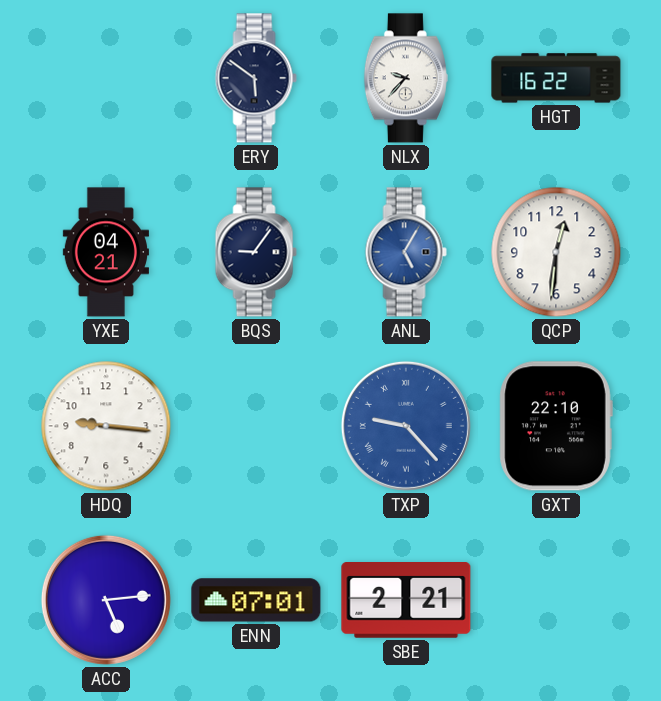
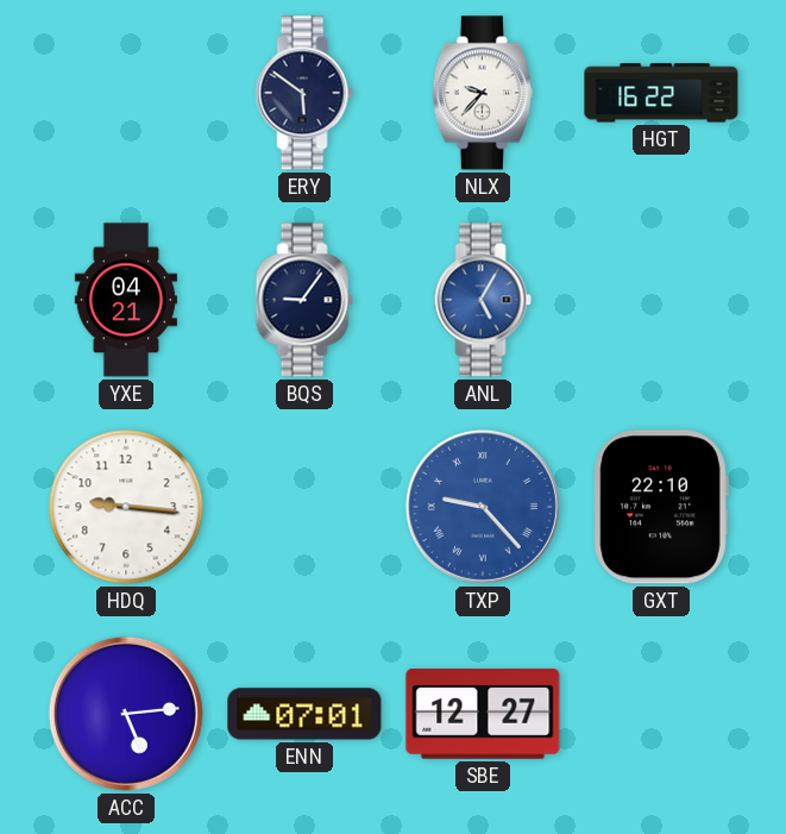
QCP: 12:31 -> none (556, 252)
SBE: 2:21 -> 12:27 (483, 715)
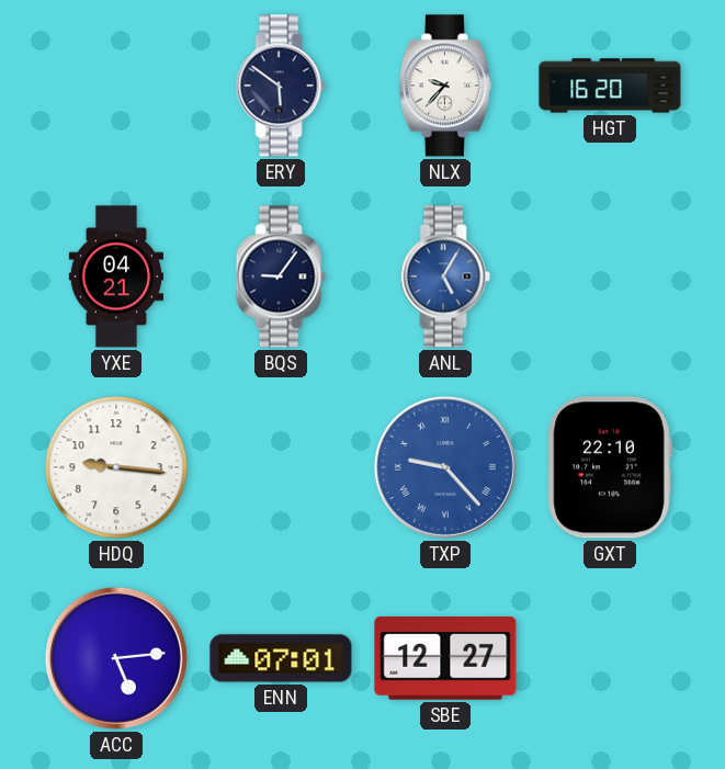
HGT: 16:22 -> 16:20 (610, 86)
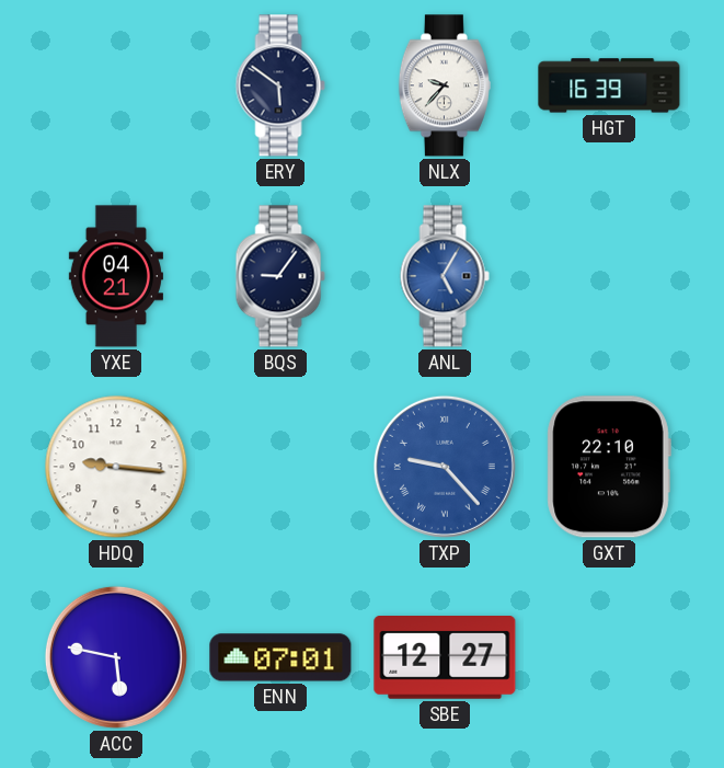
HGT: 16:20 -> 16:39 (609, 85)
ACC: 5:14 -> 5:47 (116, 657)
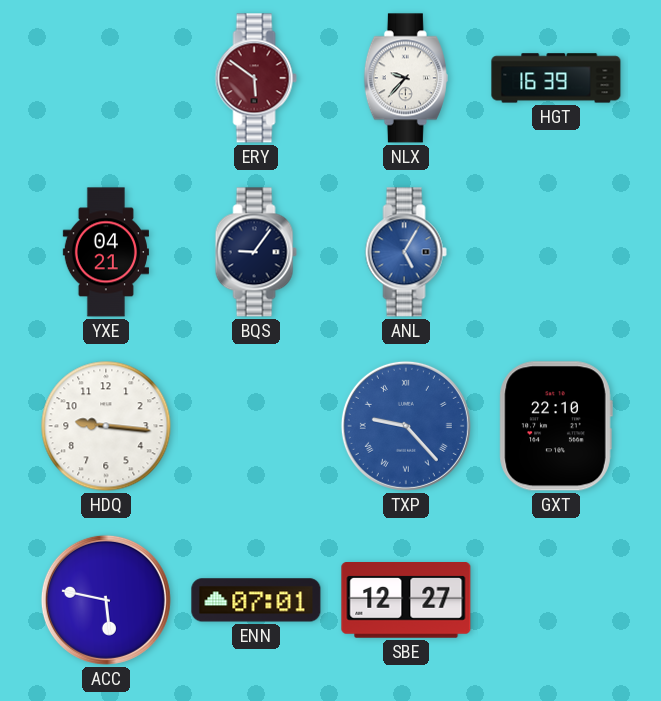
ERY dial: navy -> burgundy (256, 78)
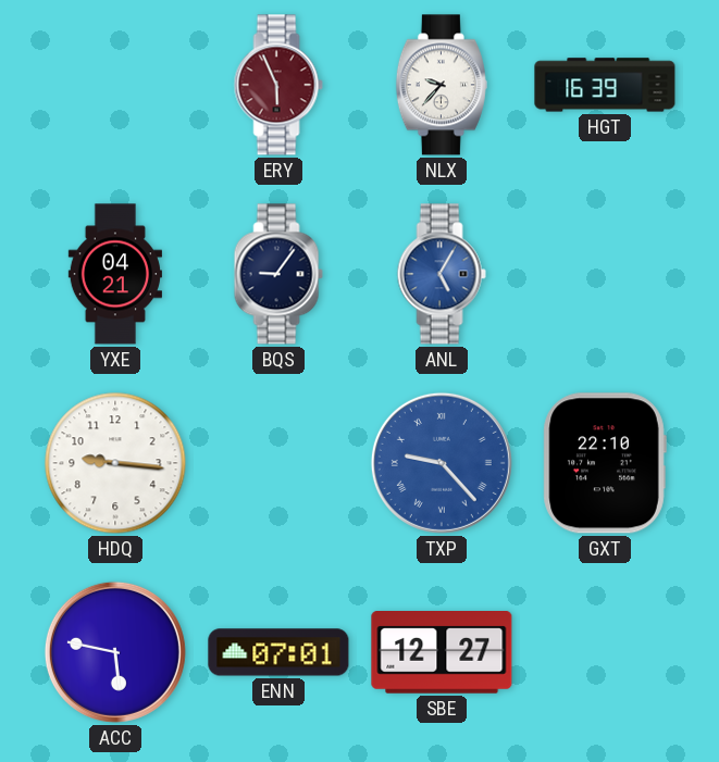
ERY: 5:51 -> 5:56 (278, 85)
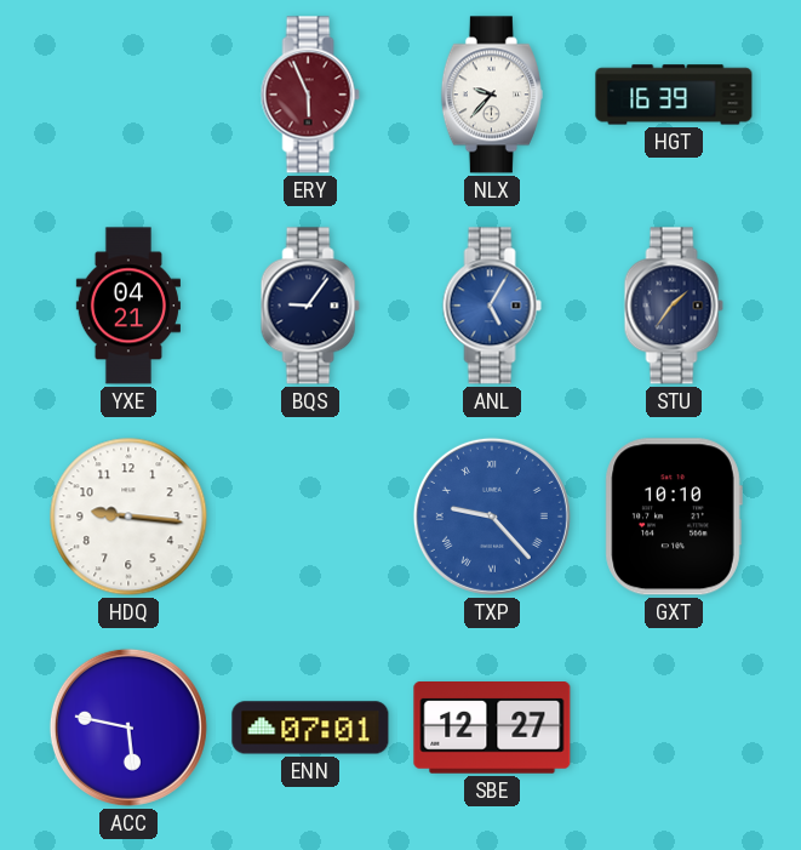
STU: none -> 1:36 (674, 306)
GXT: 22:10 -> 10:10 (674, 517)
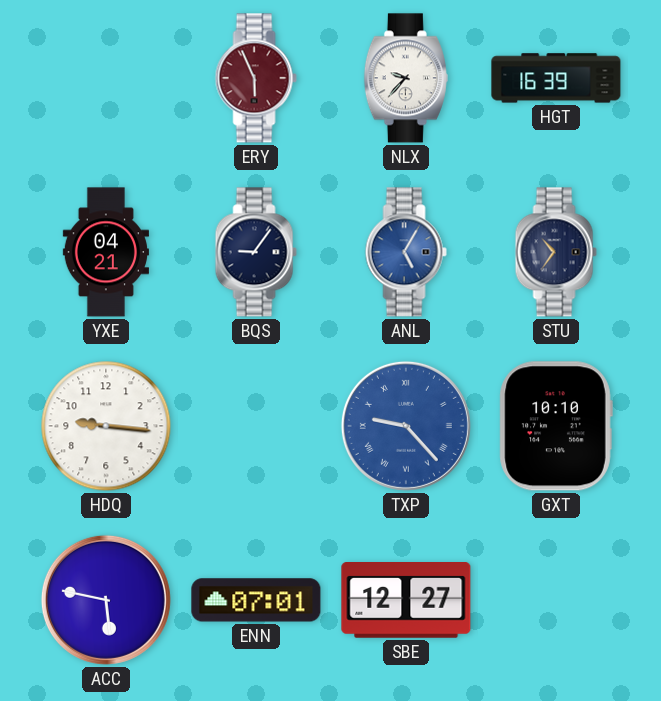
STU: 1:36 -> 10:36 (556, 252)
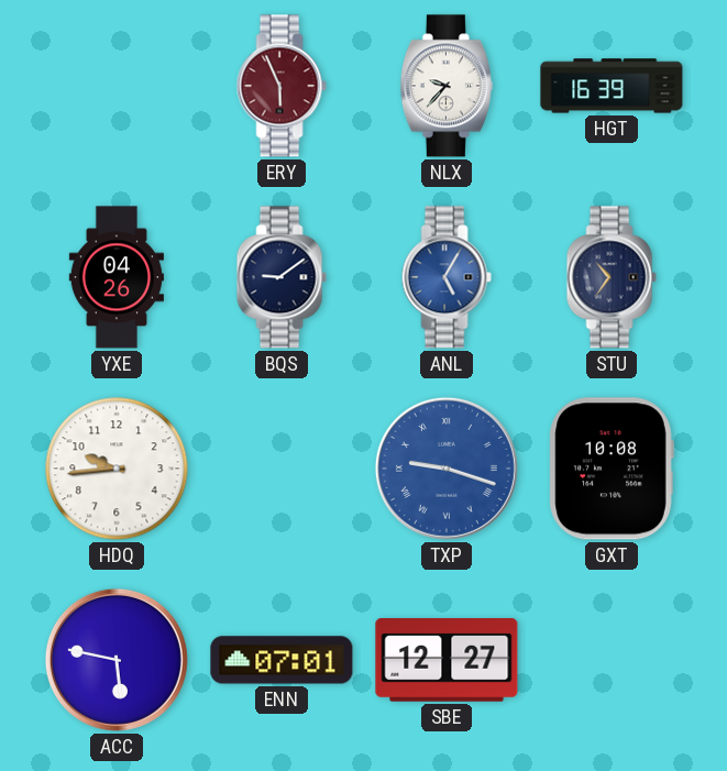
YXE: 04:21 -> 04:26 (117, 277)
BQS: 9:06 -> 9:09 (282, 277)
HDQ: 9:16 -> 9:44 (117, 469)
TXP: 9:23 -> 9:18 (447, 469)
GXT: 10:10 -> 10:08 (612, 469)
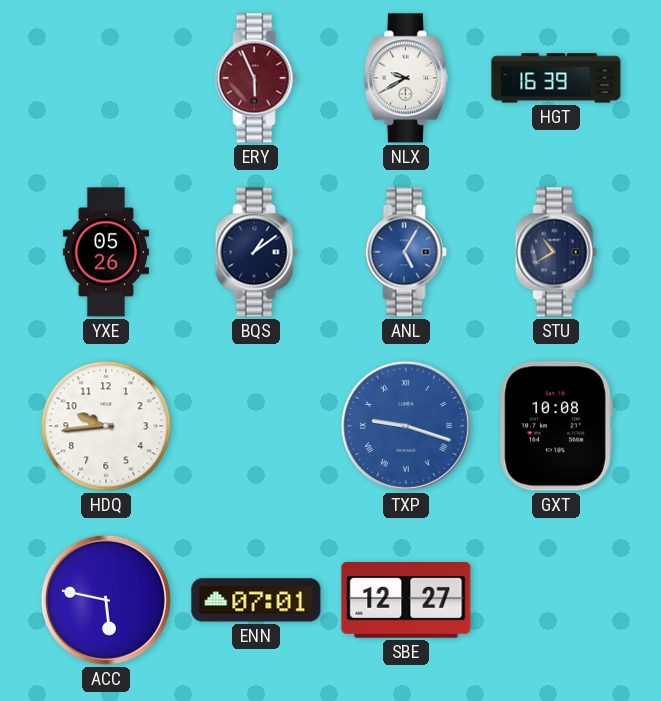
NLX: 9:37 -> 9:40 (406, 78)
YXE: 04:26 -> 05:26 (106, 252)
BQS: 9:09 -> 1:09 (256, 252)
STU: 10:36 -> 10:40 (556, 252)
